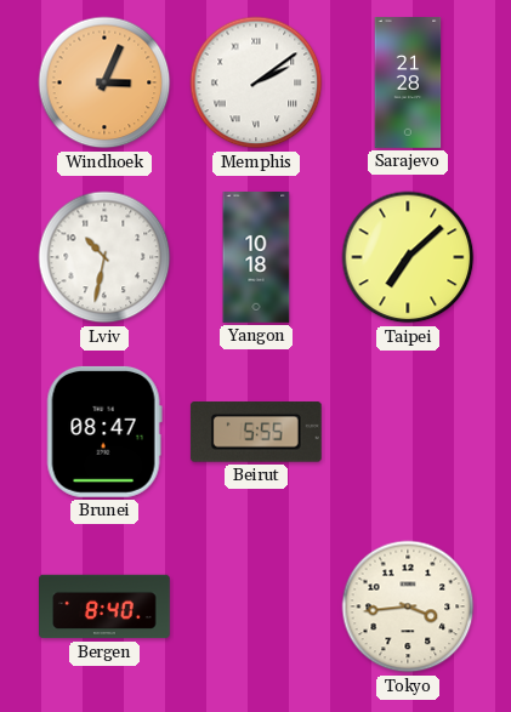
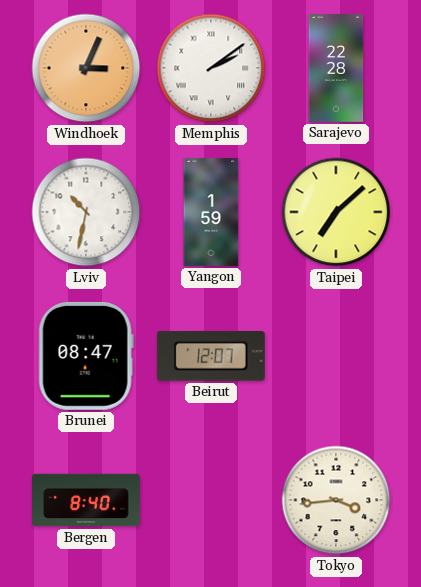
Sarajevo: 21:28 -> 22:28 (336, 69)
Yangon: 10:18 -> 1:59 (211, 213)
Beirut: 5:55 -> 12:07 (211, 356)
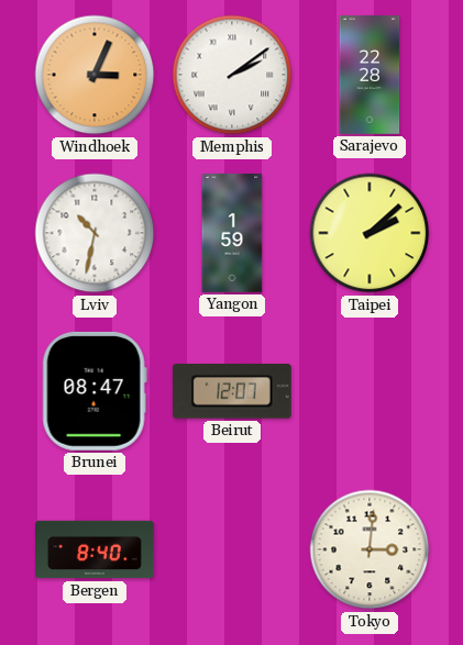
Taipei: 7:08 -> 2:08 (370, 233)
Tokyo: 3:44 -> 3:01 (370, 549)
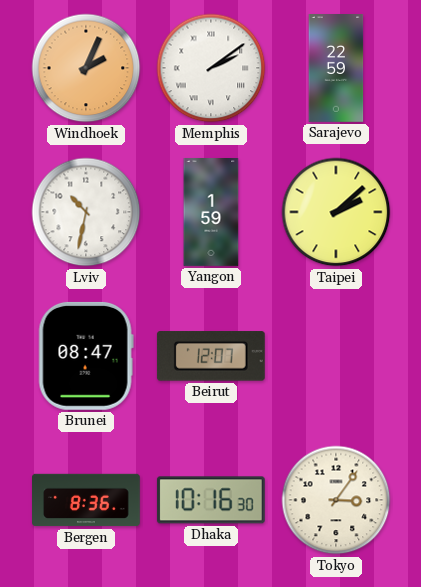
Windhoek: 3:04 -> 2:04 (86, 68)
Sarajevo: 22:28 -> 22:59 (336, 69)
Bergen: 8:40 -> 8:36 (87, 500)
Dhaka: none -> 10:16 (211, 500)
Tokyo: 3:01 -> 3:06 (336, 500)
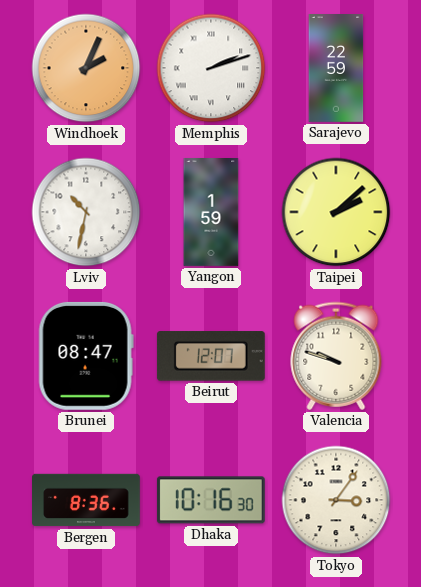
Memphis: 2:09 -> 2:12 (211, 68)
Valencia: none -> 9:48 (336, 356)
